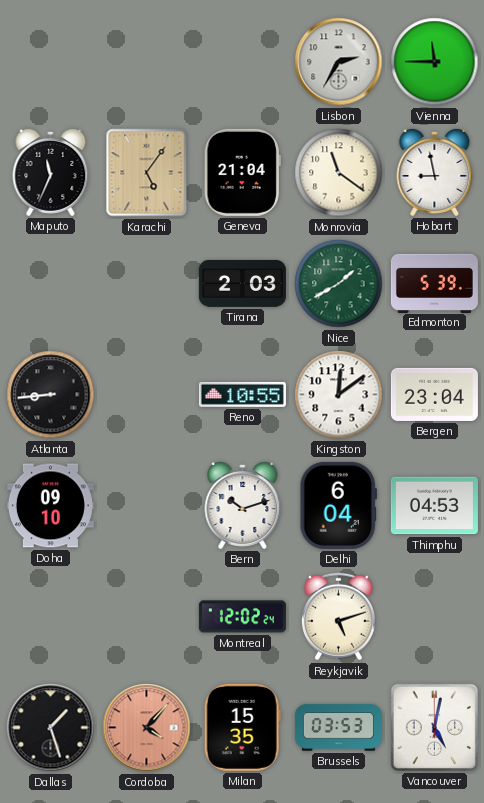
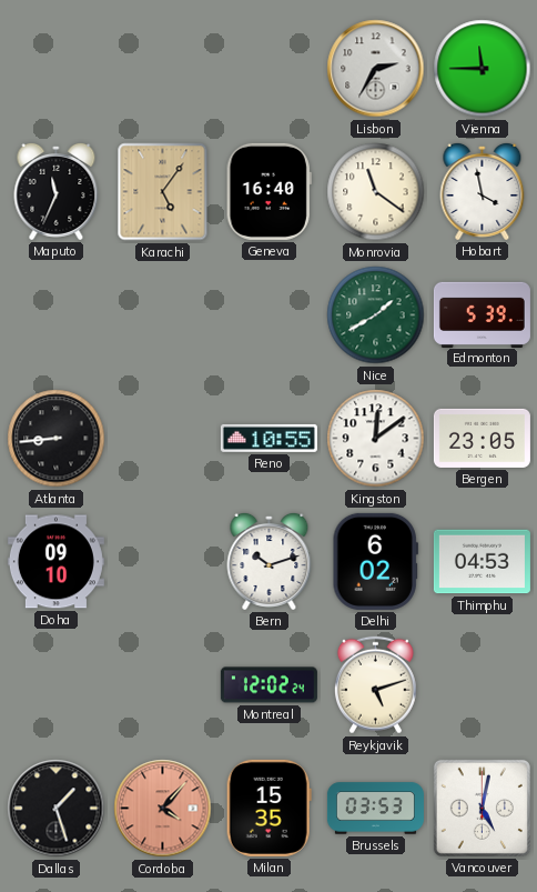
Geneva: 21:04 -> 16:40 (268, 191)
Hobart: 8:58 -> 3:58 (483, 191)
Tirana: 2:03 -> none (242, 283)
Bergen: 23:04 -> 23:05 (482, 438)
Delhi: 6:04 -> 6:02 (375, 561)
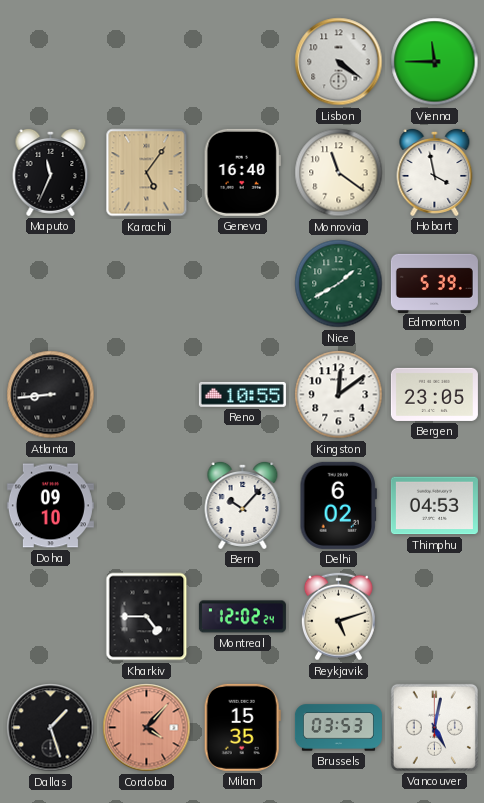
Lisbon: 2:35 -> 4:21 (339, 62)
Bern: 10:12 -> 10:07 (243, 505)
Kharkiv: none -> 4:45 (147, 617)
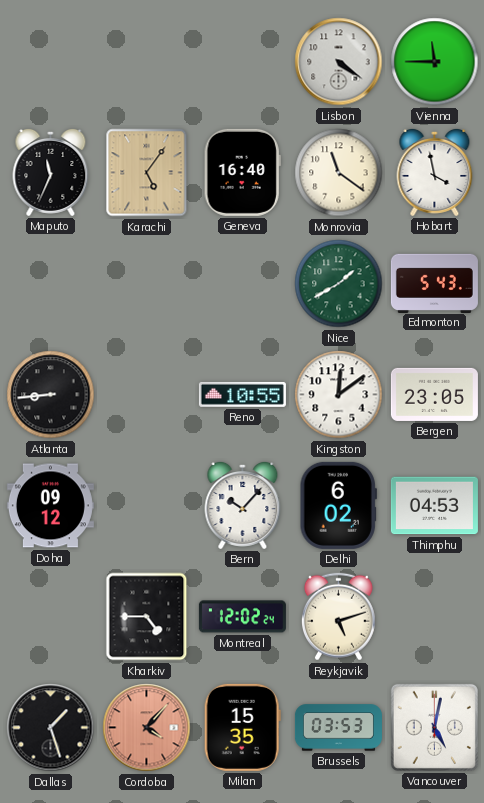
Edmonton: 5:39 -> 5:43 (434, 283)
Doha: 09:10 -> 09:12 (50, 506)
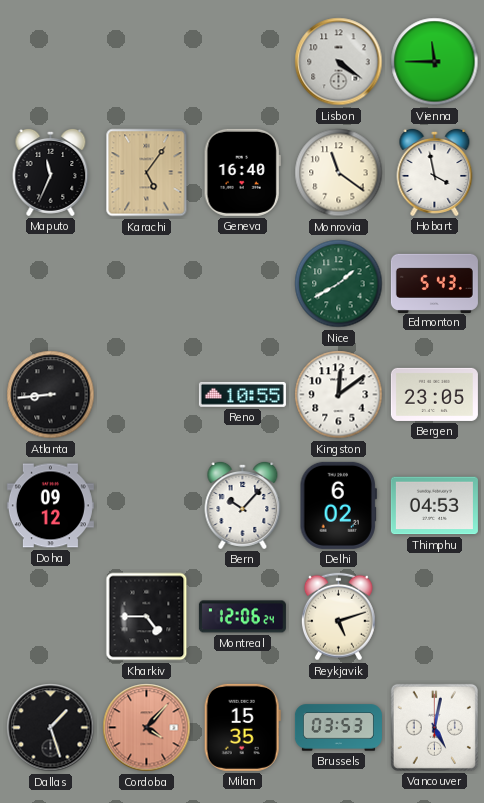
Montreal: 12:02 -> 12:06 (242, 617)
